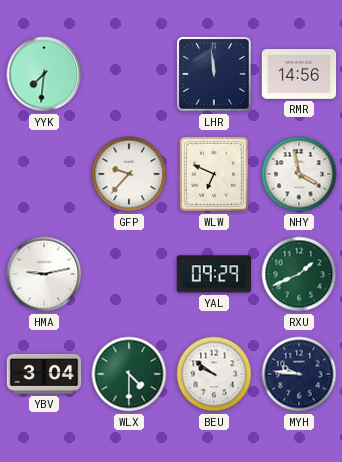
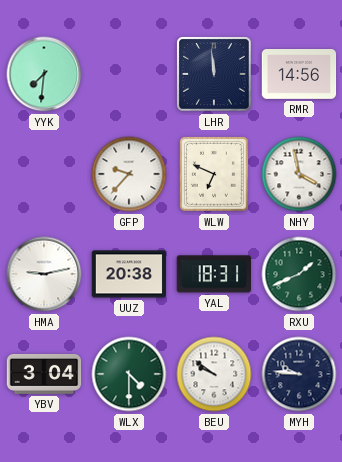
UUZ: none -> 20:38 (129, 274)
YAL: 09:29 -> 18:31 (213, 274)
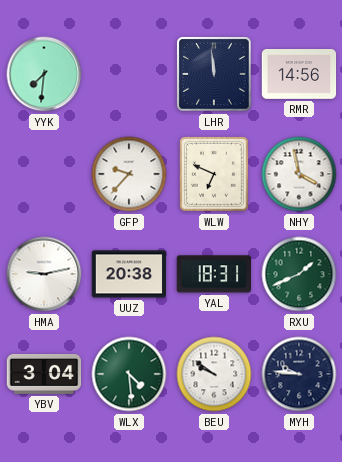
WLX: 4:30 -> 4:29 (129, 374)
